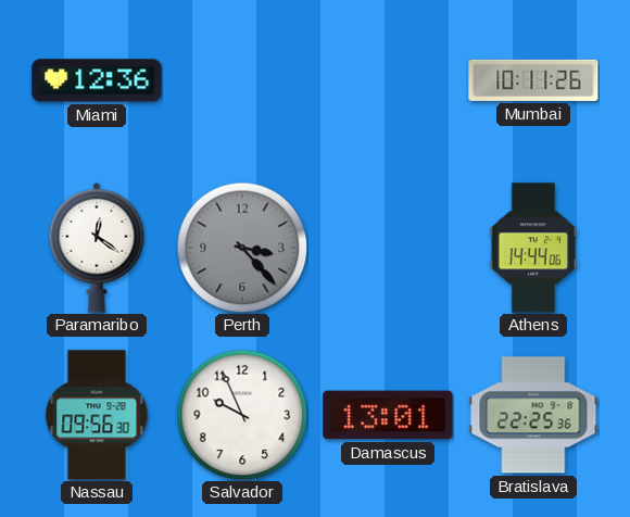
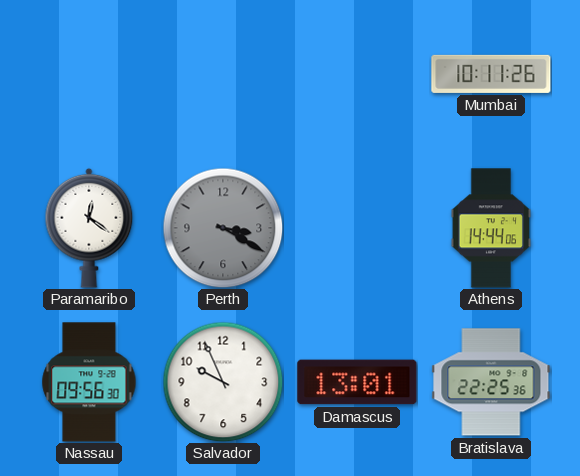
Miami: 12:36 -> none (97, 80)
Perth: 3:23 -> 3:20 (223, 228)
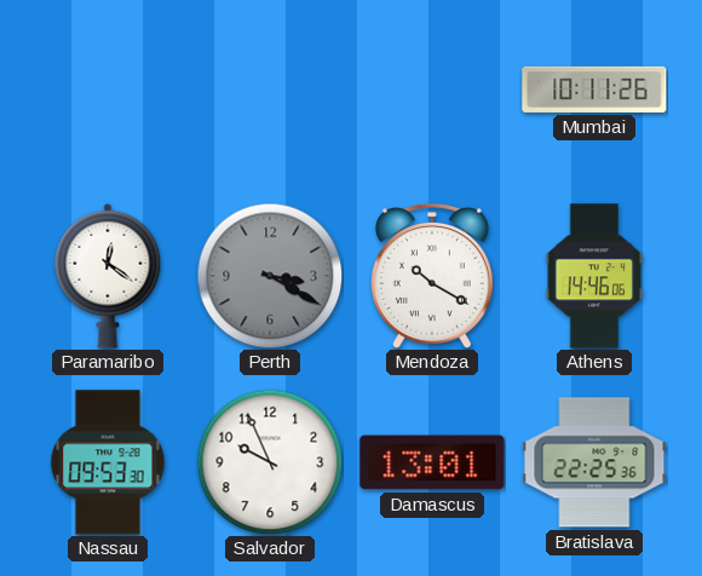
Mendoza: none -> 10:20 (432, 277)
Athens: 14:44 -> 14:46 (594, 276)
Nassau: 09:56 -> 09:53 (108, 462)
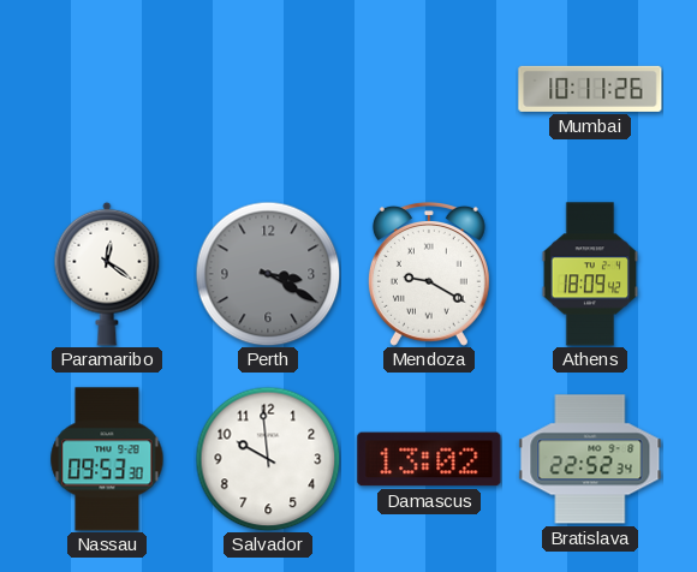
Mendoza: 10:20 -> 9:20 (429, 275)
Athens: 14:46 -> 18:09 (590, 274)
Salvador: 9:56 -> 9:59 (268, 459)
Damascus: 13:01 -> 13:02 (429, 459)
Bratislava: 22:25 -> 22:52 (590, 459)
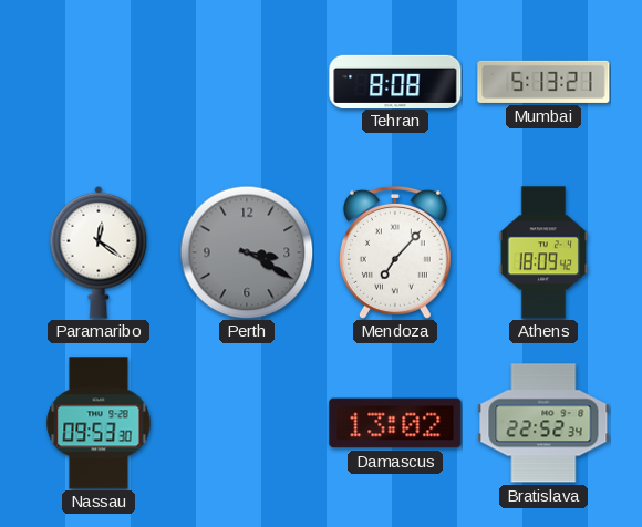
Tehran: none -> 8:08 (395, 81)
Mumbai: 10:11 -> 5:13 (543, 82)
Mendoza: 9:20 -> 7:07 (395, 254)
Salvador: 9:59 -> none (268, 459)
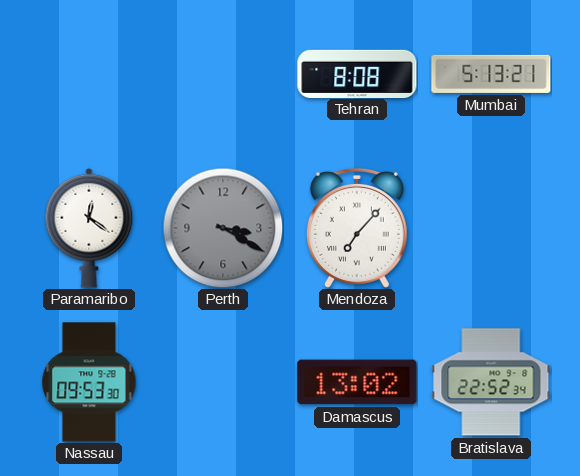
Athens: 18:09 -> none (543, 252)
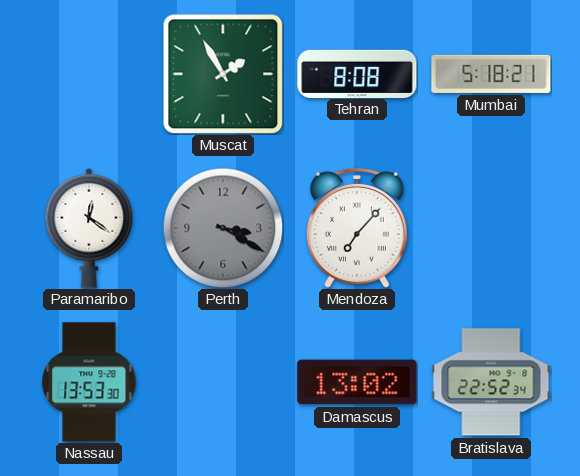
Muscat: none -> 1:55 (223, 74)
Mumbai: 5:13 -> 5:18 (491, 74)
Nassau: 09:53 -> 13:53 (89, 382)
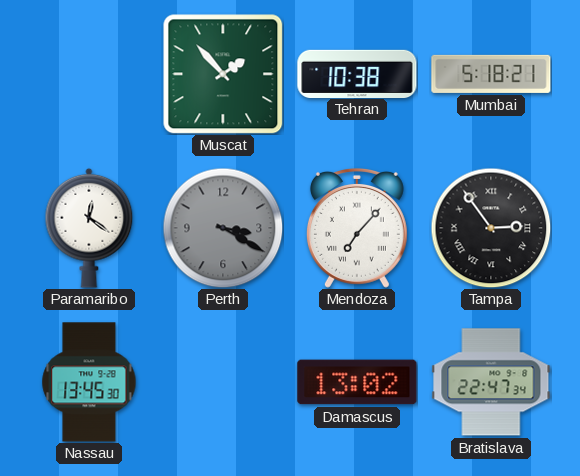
Muscat: 1:55 -> 1:53 (223, 74)
Tehran: 8:08 -> 10:38 (357, 73)
Tampa: none -> 2:54 (491, 228)
Nassau: 13:53 -> 13:45 (89, 382)
Bratislava: 22:52 -> 22:47 (491, 382)
